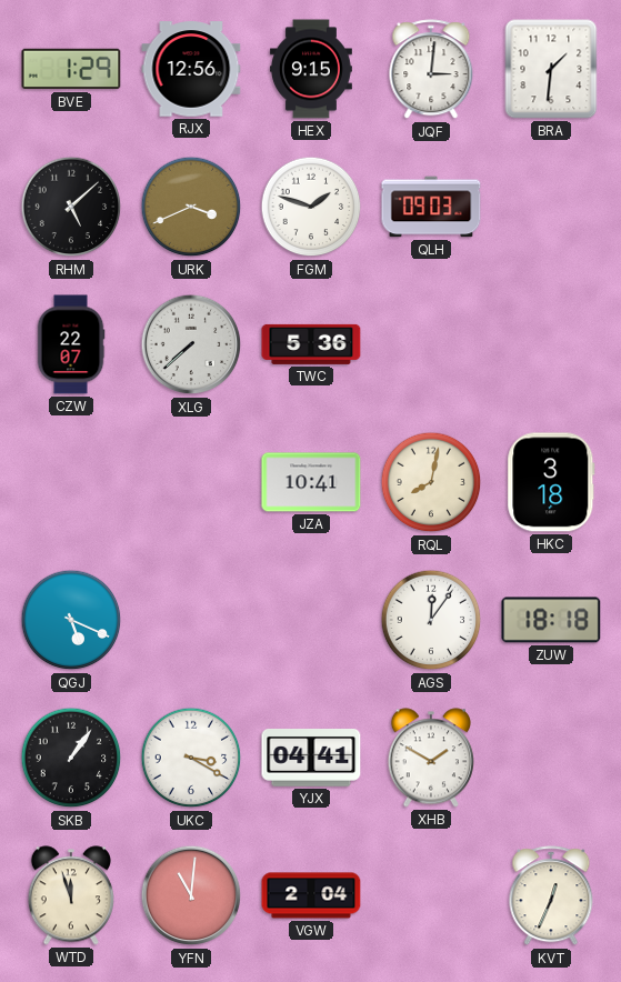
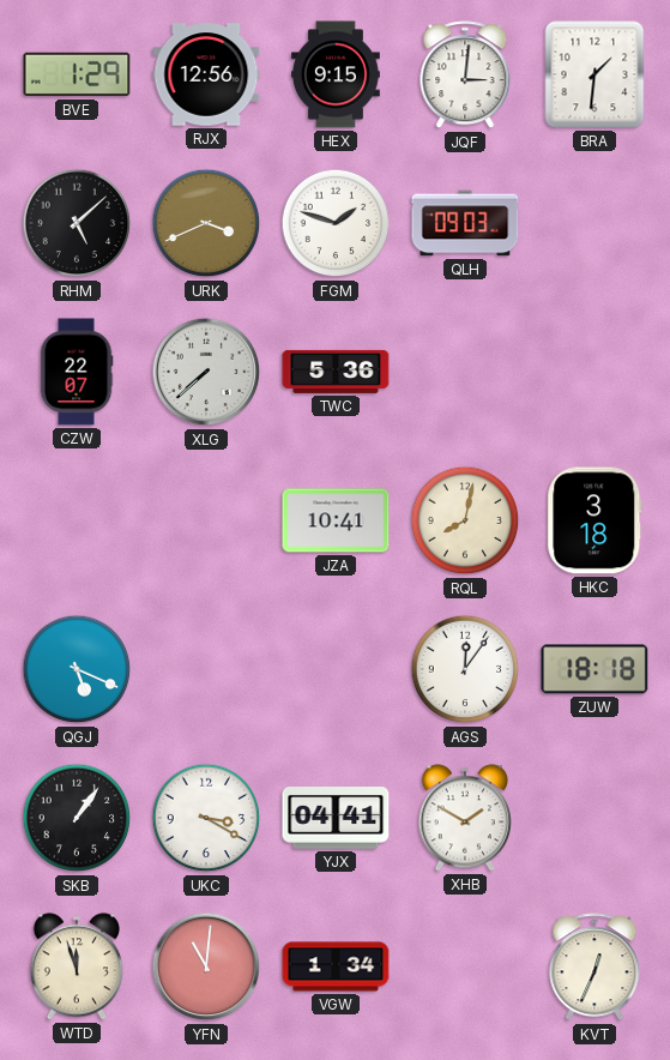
VGW: 2:04 -> 1:34 (336, 966)
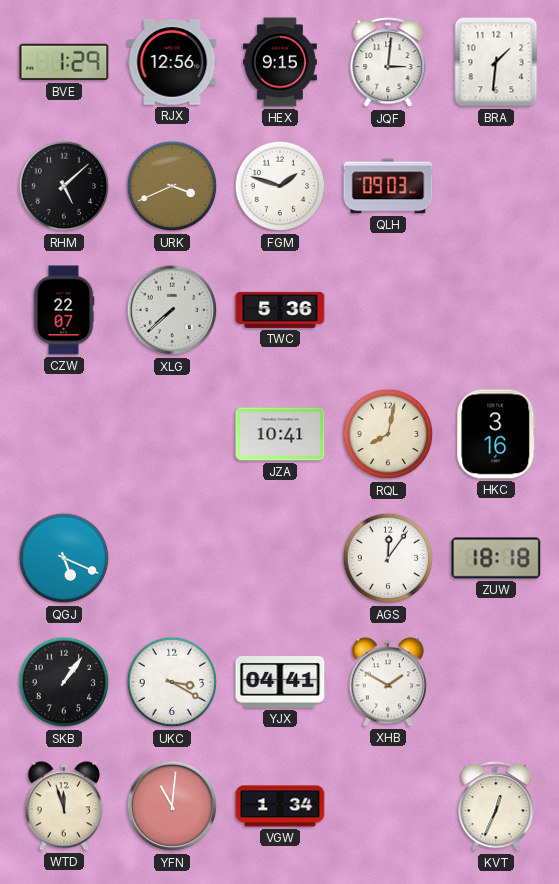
HKC: 3:18 -> 3:16 (496, 434)
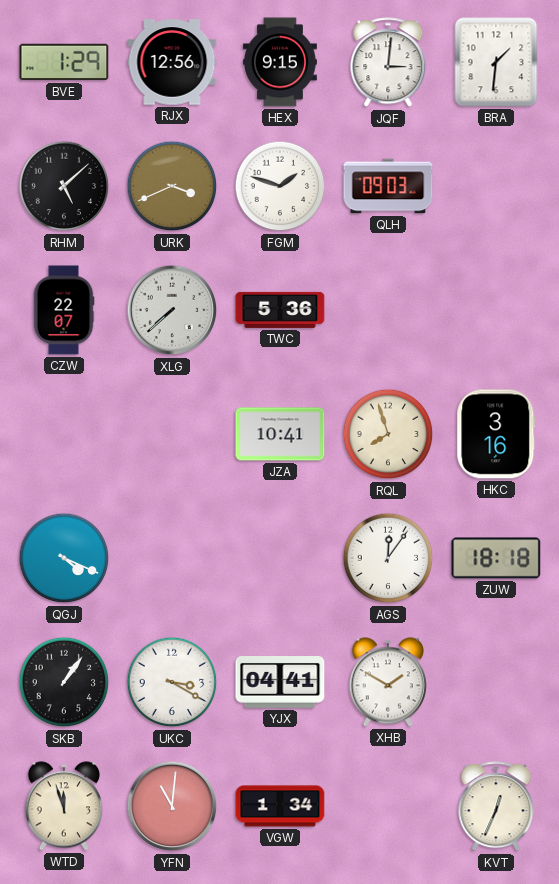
RQL: 8:02 -> 7:57 (388, 434)
QGJ: 5:19 -> 4:19 (64, 558)
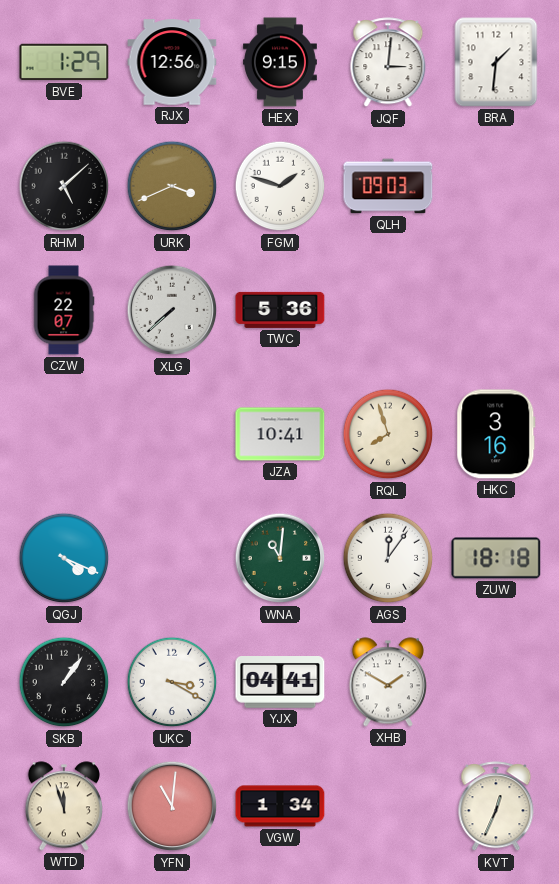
WNA: none -> 11:01 (280, 558)
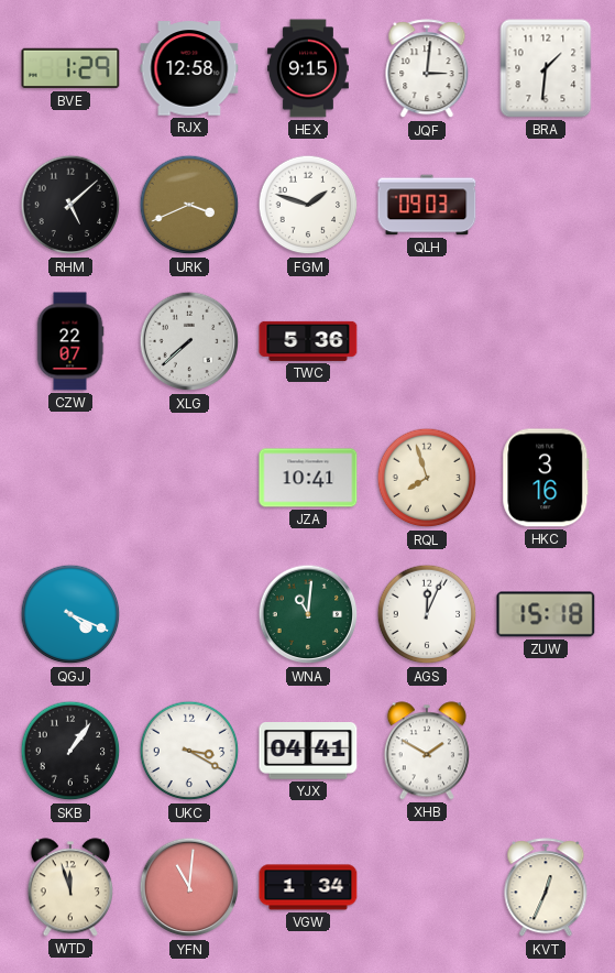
RJX: 12:56 -> 12:58 (189, 68)
AGS: 12:06 -> 12:04 (427, 614)
ZUW: 18:18 -> 15:18 (546, 614)
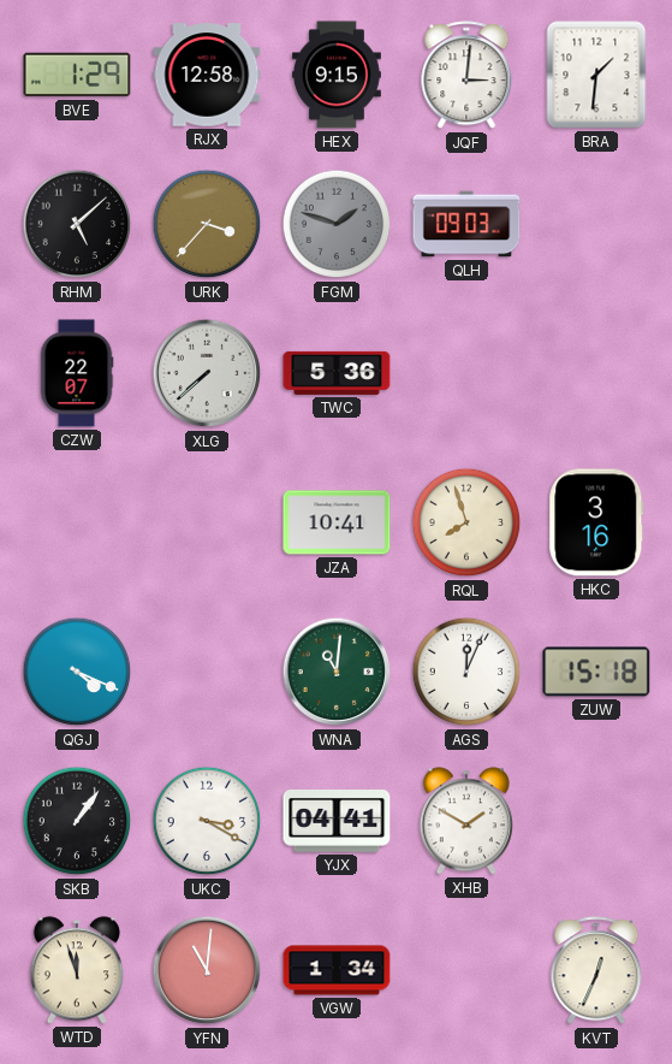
URK: 3:41 -> 3:37 (207, 224)
FGM dial: white -> grey (337, 224)
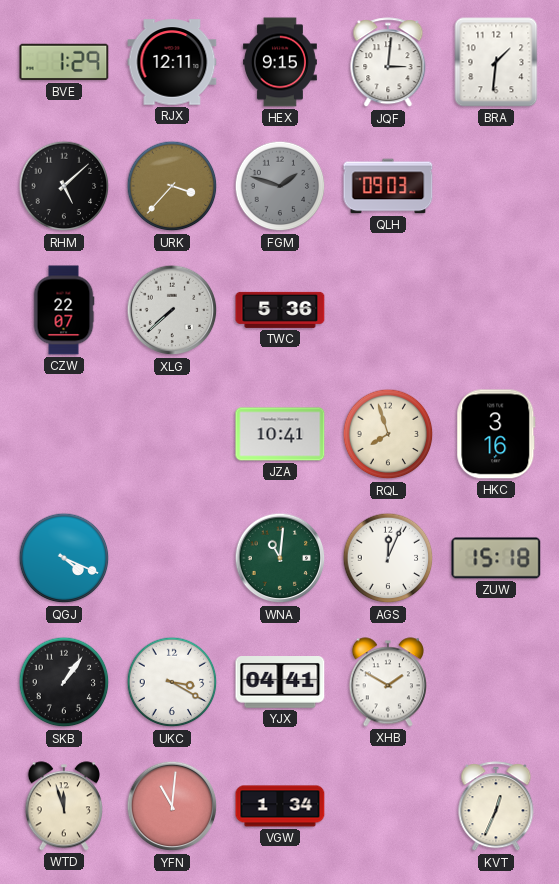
RJX: 12:58 -> 12:11 (172, 62)
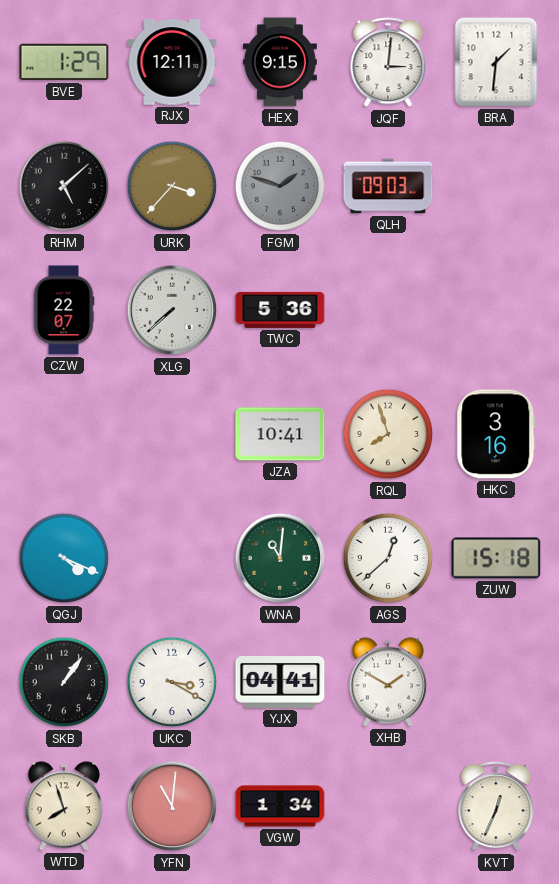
AGS: 12:04 -> 12:38 (388, 558)
WTD: 11:57 -> 7:57 (64, 806)
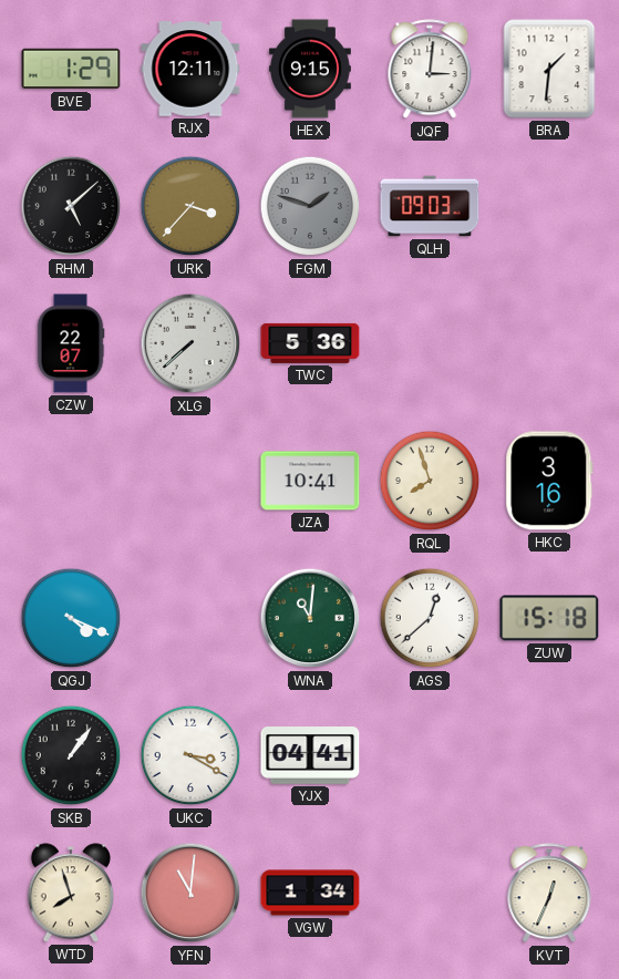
XHB: 1:50 -> none (388, 682)
